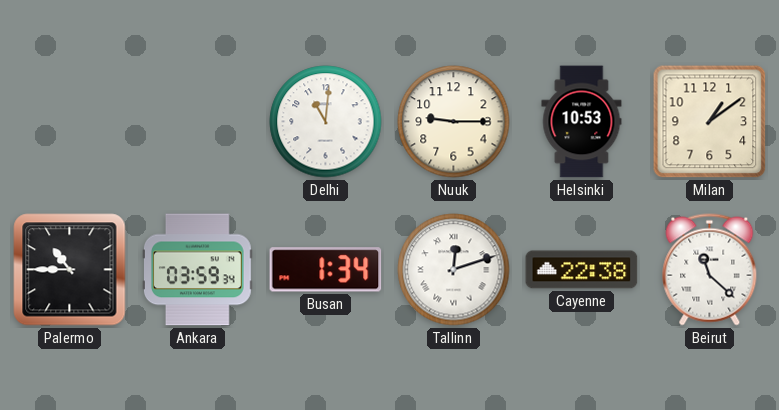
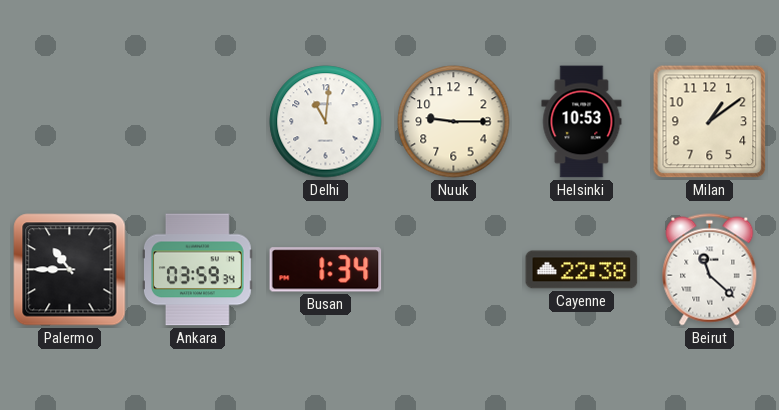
Tallinn: 12:12 -> none (454, 270)
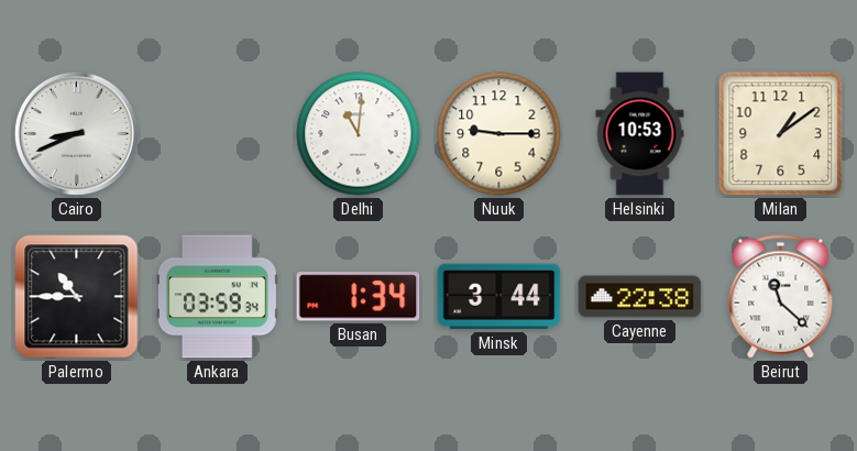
Cairo: none -> 8:41 (76, 133)
Minsk: none -> 3:44 (499, 297)
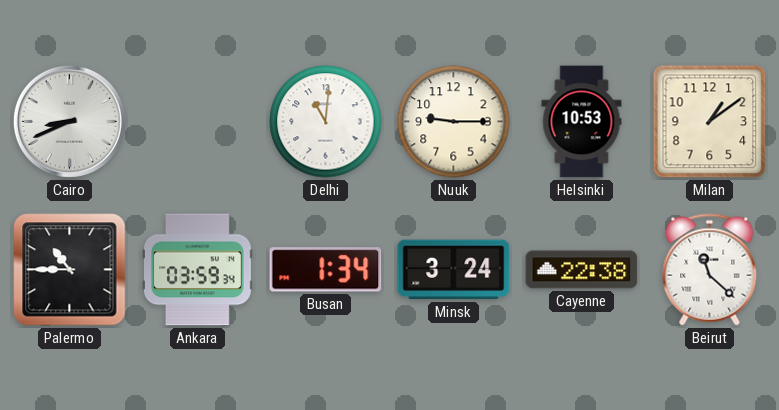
Minsk: 3:44 -> 3:24 (454, 270)
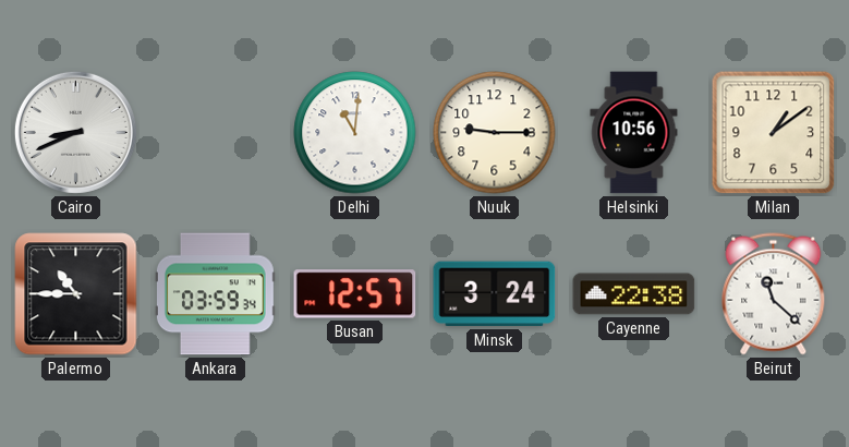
Helsinki: 10:53 -> 10:56 (634, 133)
Busan: 1:34 -> 12:57 (355, 294)
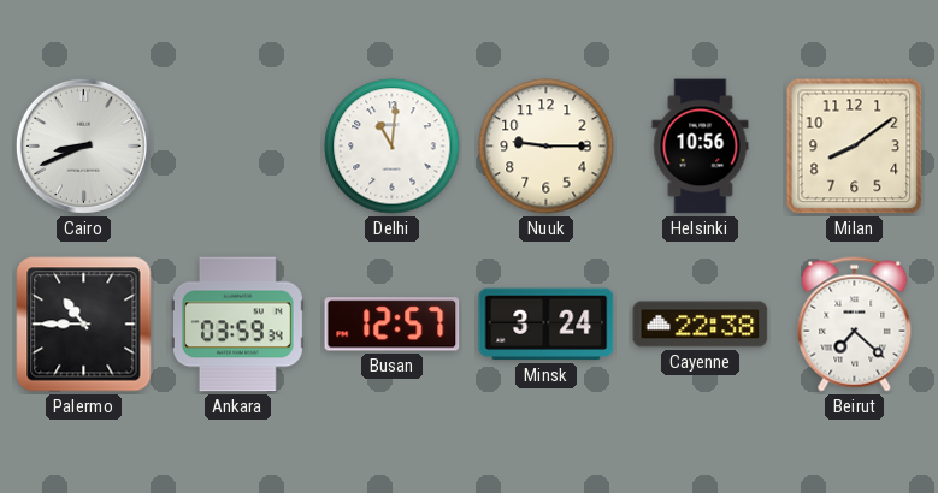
Milan: 1:09 -> 8:09 (855, 147)
Beirut: 11:22 -> 7:22 (855, 325)
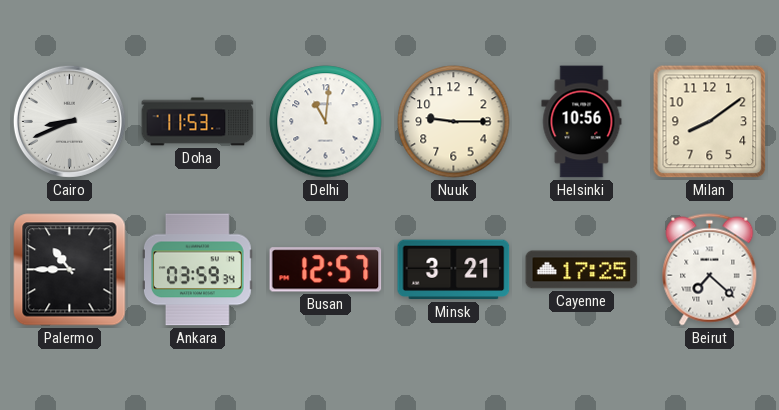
Doha: none -> 11:53 (198, 122)
Minsk: 3:24 -> 3:21 (454, 270)
Cayenne: 22:38 -> 17:25 (582, 270)
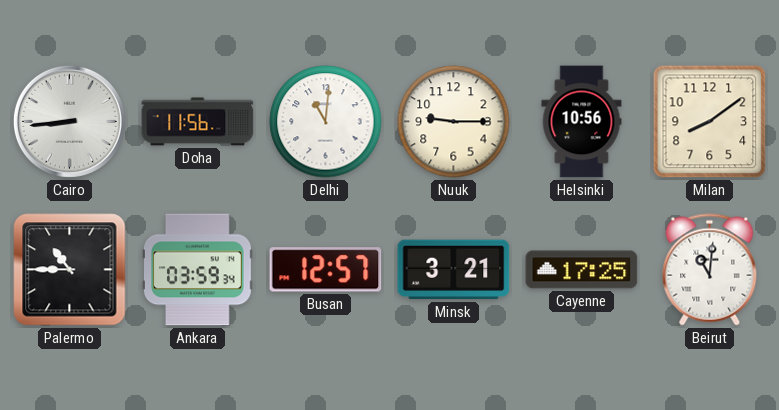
Cairo: 8:41 -> 8:44 (69, 121)
Doha: 11:53 -> 11:56 (198, 122)
Beirut: 7:22 -> 11:01 (710, 270)
